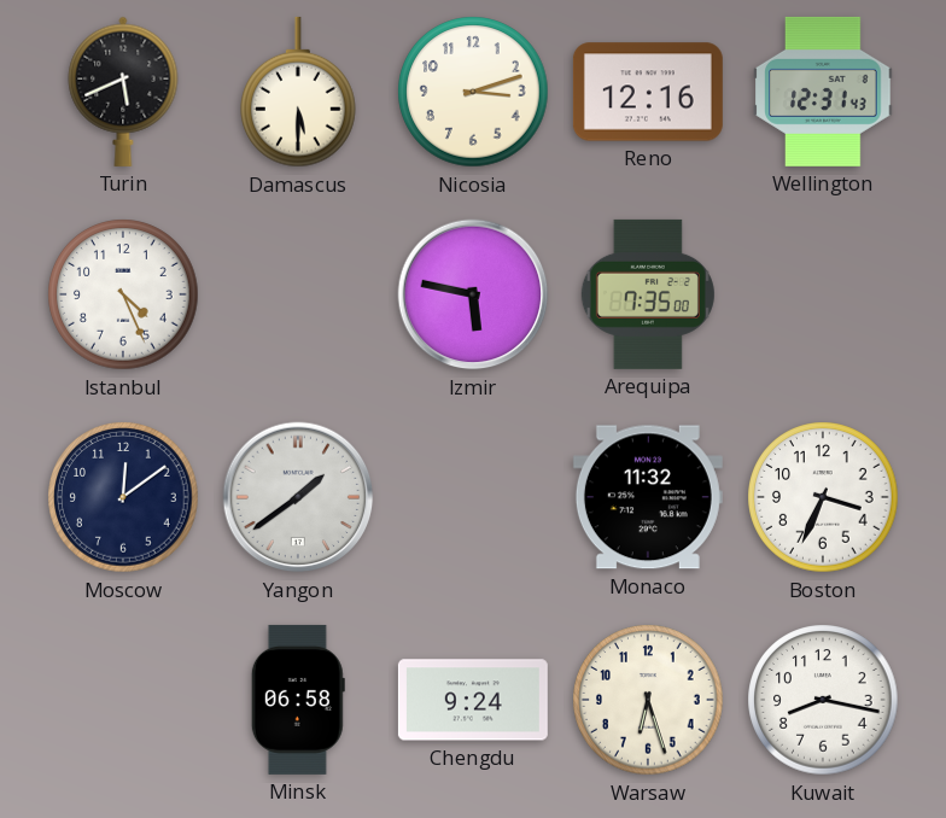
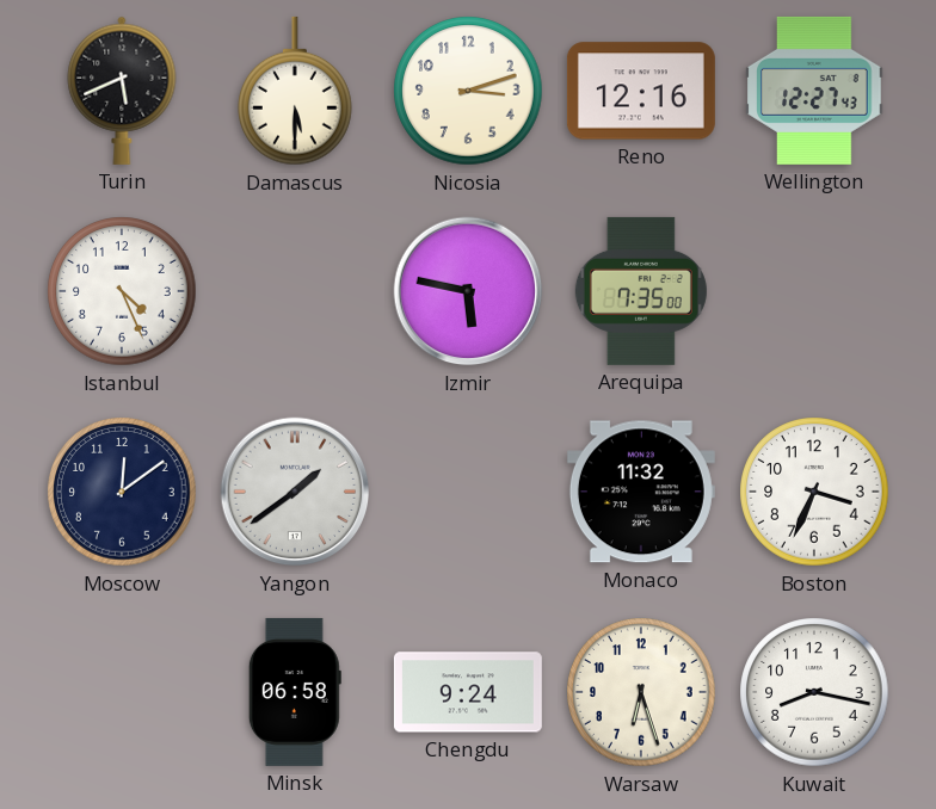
Wellington: 12:31 -> 12:27 (814, 91)
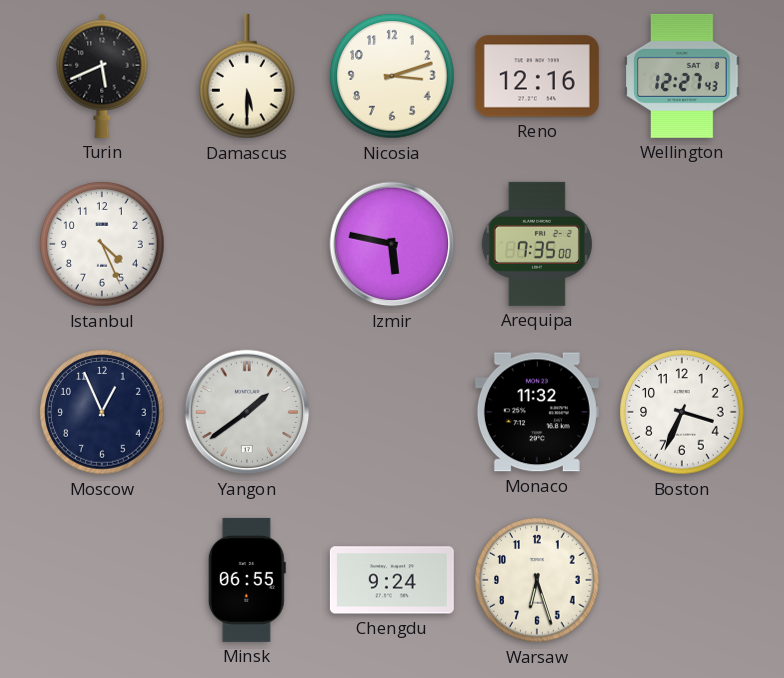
Moscow: 12:09 -> 12:56 (102, 412)
Minsk: 06:58 -> 06:55 (247, 580)
Kuwait: 8:17 -> none (814, 692)
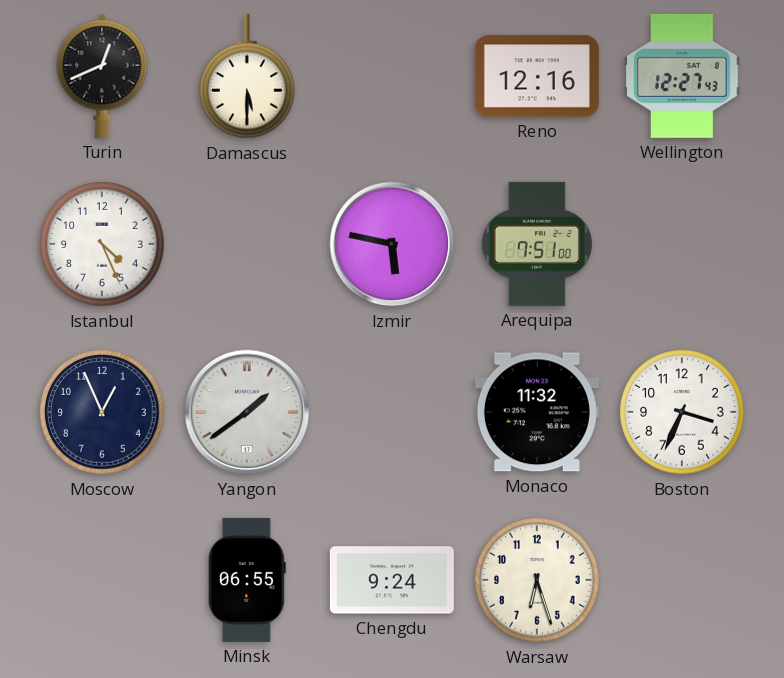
Turin: 5:41 -> 12:41 (102, 76)
Nicosia: 3:12 -> none (392, 76)
Arequipa: 7:35 -> 7:51 (537, 244)
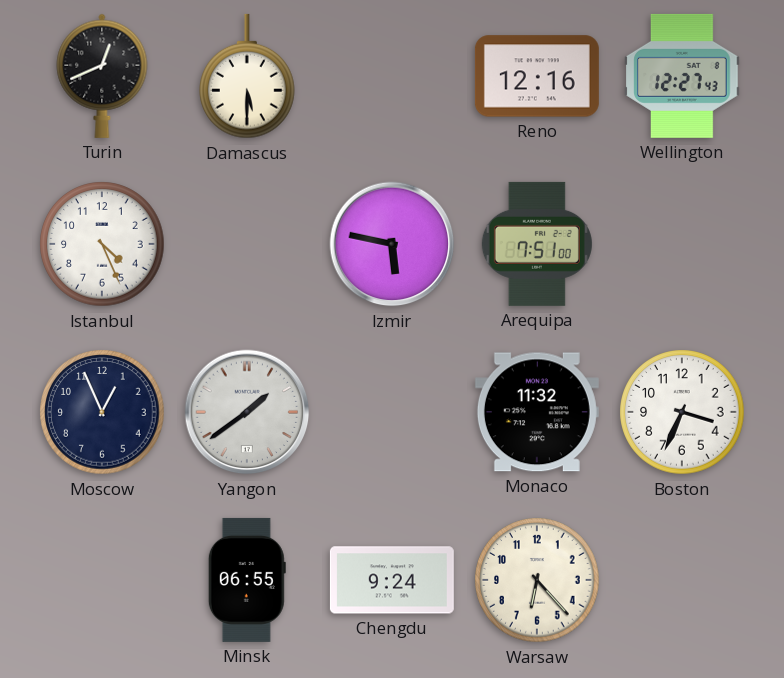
Warsaw: 6:27 -> 6:23 (537, 580)
